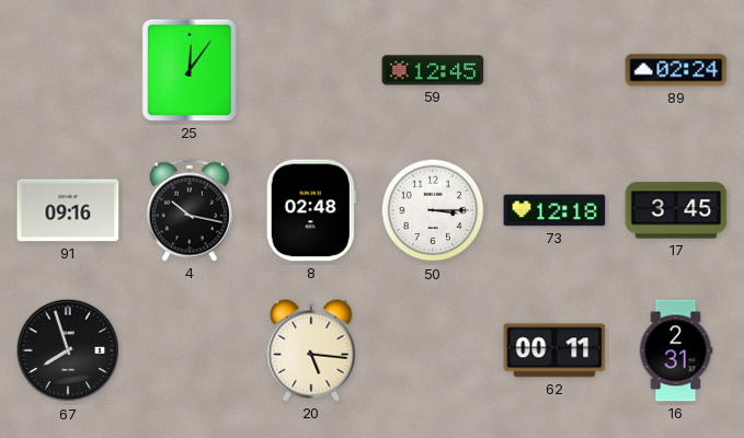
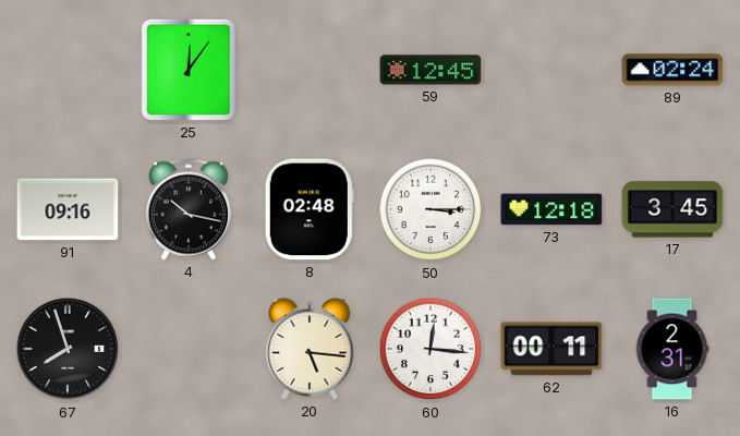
60: none -> 12:16 (430, 349)
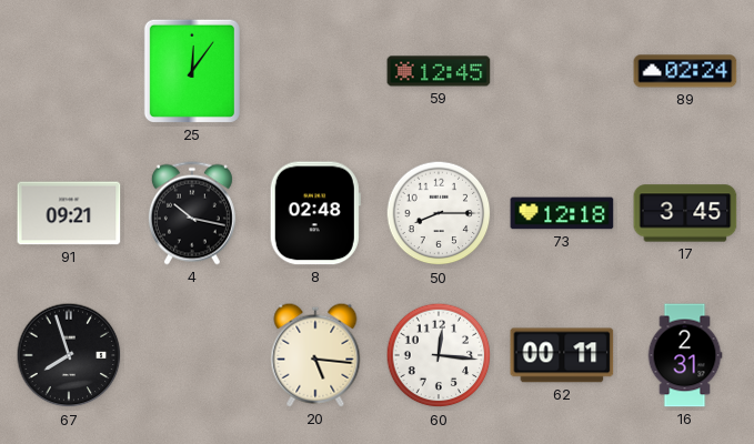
91: 09:16 -> 09:21 (69, 213)
50: 3:15 -> 8:15 (439, 213)
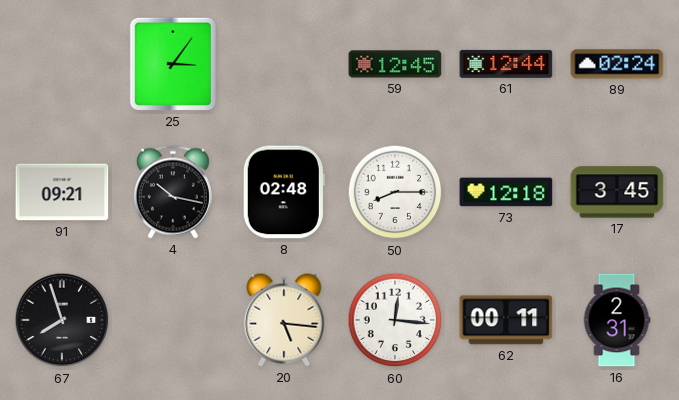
25: 12:06 -> 3:06 (173, 64)
61: none -> 12:44 (506, 64)
